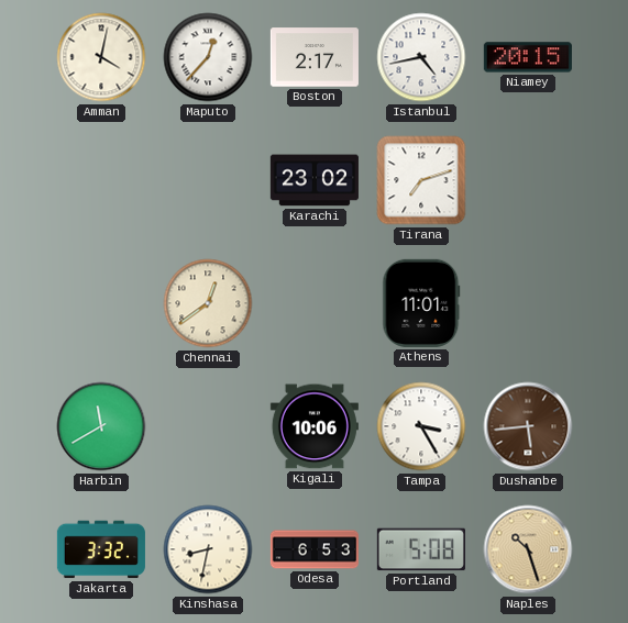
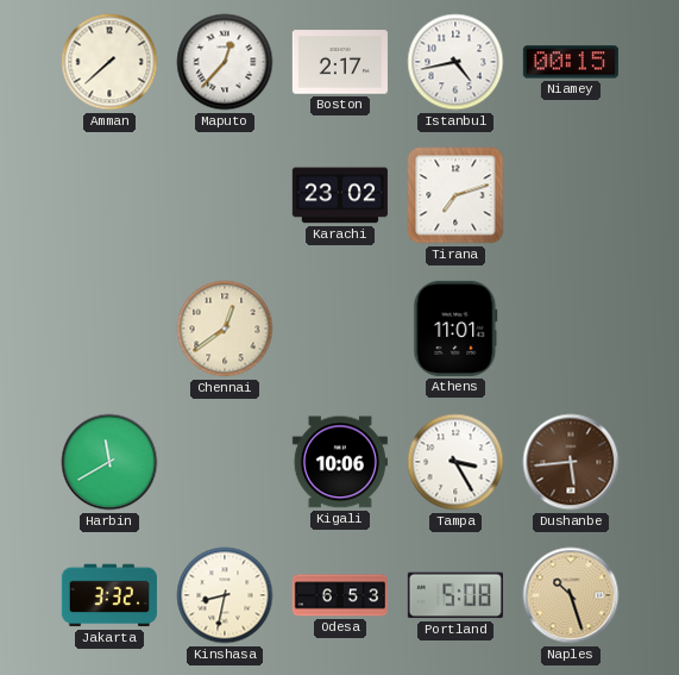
Amman: 4:02 -> 7:38 (109, 62)
Niamey: 20:15 -> 00:15 (571, 62)
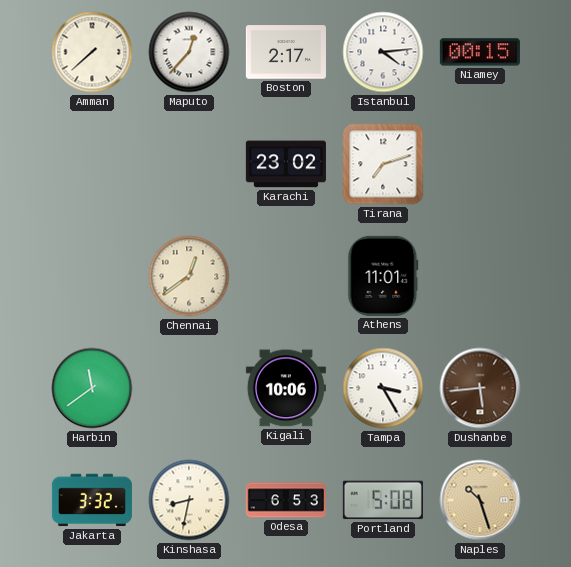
Istanbul: 4:43 -> 4:14 (383, 52)
Harbin: 11:40 -> 11:39 (92, 388)
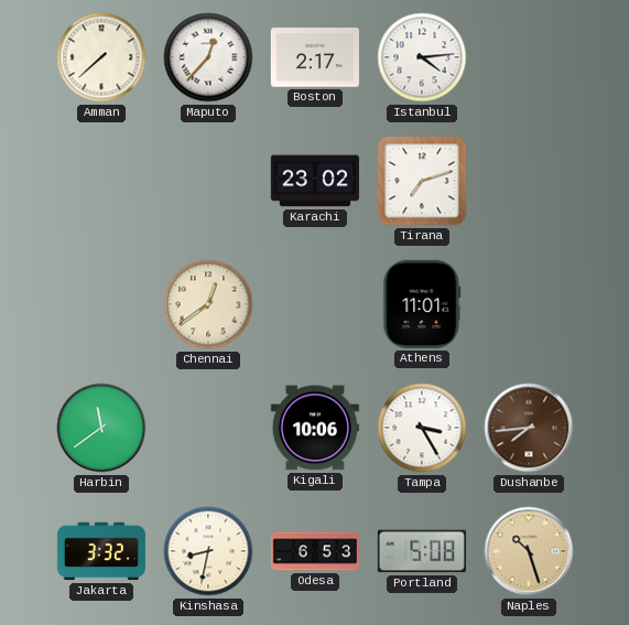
Niamey: 00:15 -> none (480, 52)
Dushanbe: 5:44 -> 7:44 (529, 428)
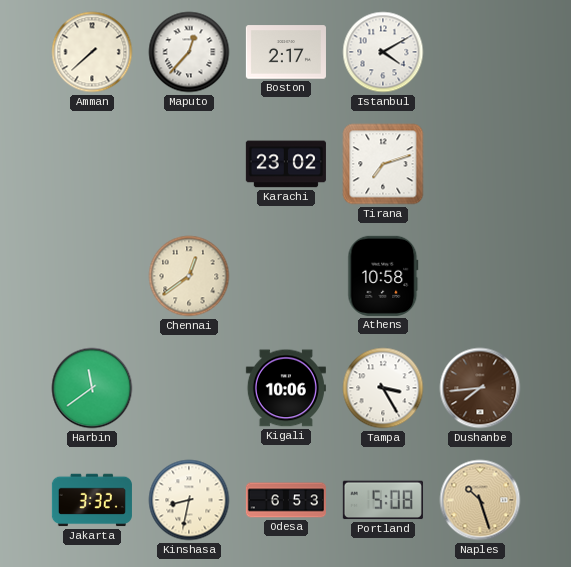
Istanbul: 4:14 -> 4:10 (383, 52)
Athens: 11:01 -> 10:58 (383, 276)
